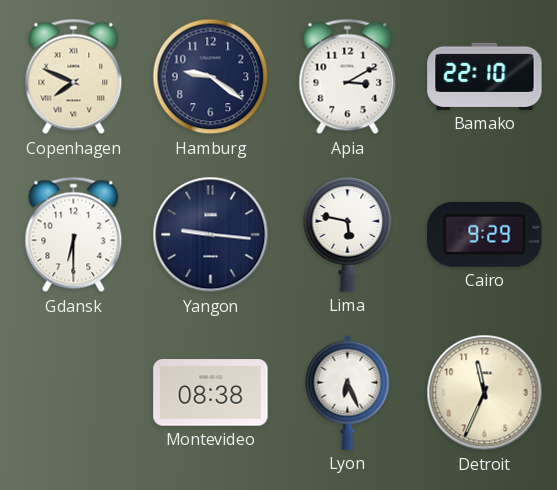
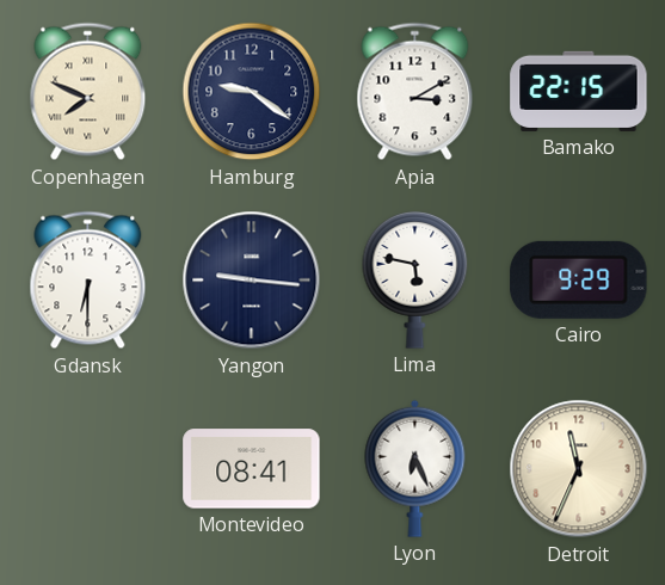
Bamako: 22:10 -> 22:15 (579, 91)
Montevideo: 08:38 -> 08:41 (252, 469)
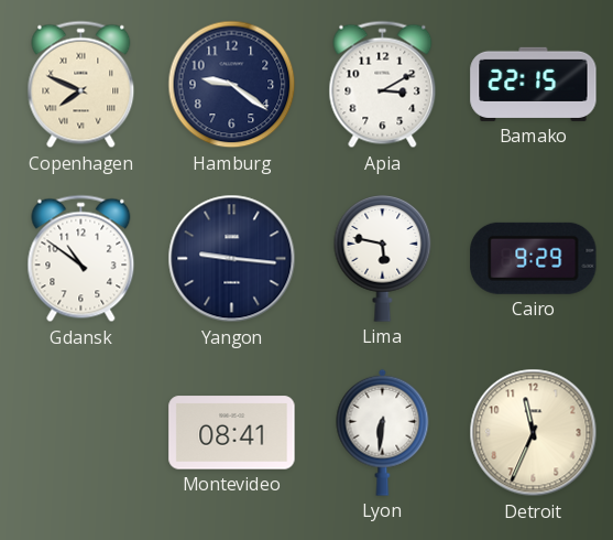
Gdansk: 6:30 -> 10:51 (81, 259)
Lyon: 6:26 -> 6:31 (383, 432)
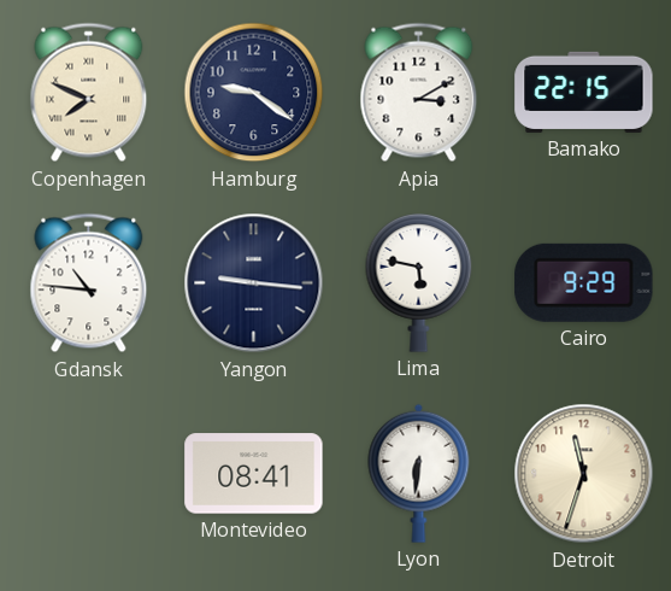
Gdansk: 10:51 -> 10:46 (89, 283)
Detroit: 11:34 -> 11:33 (584, 474)
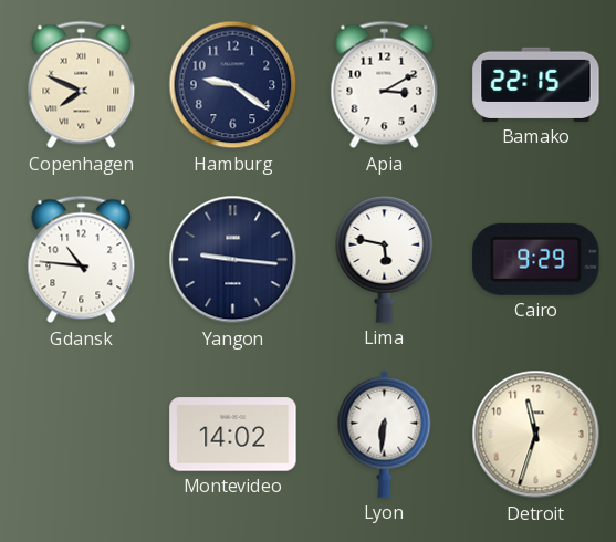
Montevideo: 08:41 -> 14:02 (233, 435)
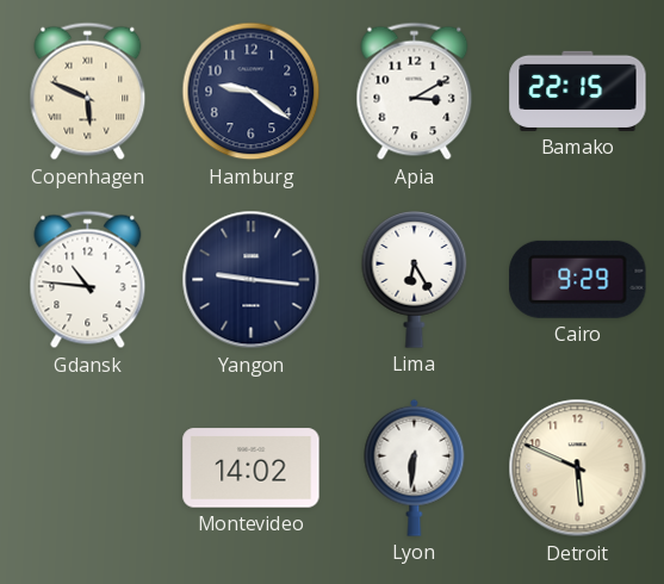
Copenhagen: 7:49 -> 5:49 (88, 92)
Lima: 5:47 -> 6:25 (415, 280)
Detroit: 11:33 -> 5:49 (578, 468)
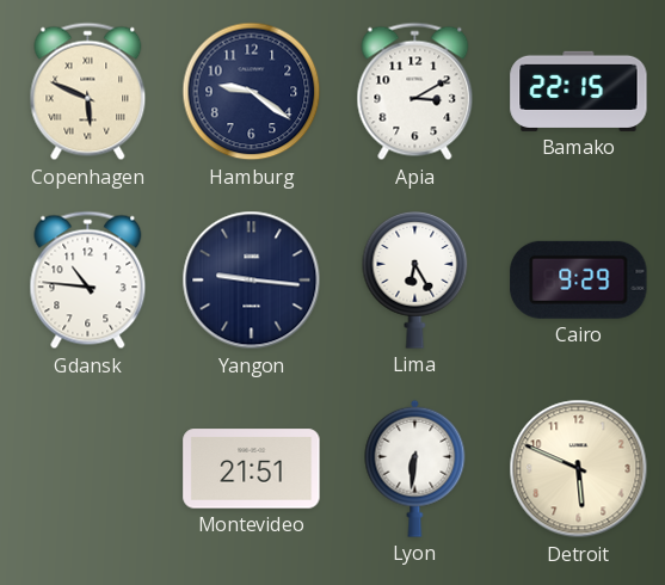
Montevideo: 14:02 -> 21:51 (252, 469)
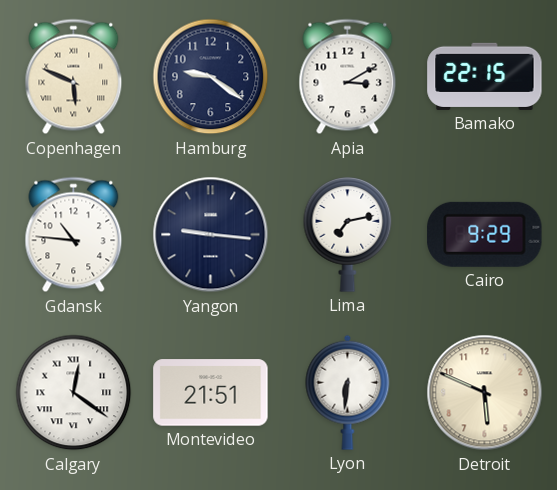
Lima: 6:25 -> 7:13 (348, 235)
Calgary: none -> 12:21 (74, 393)
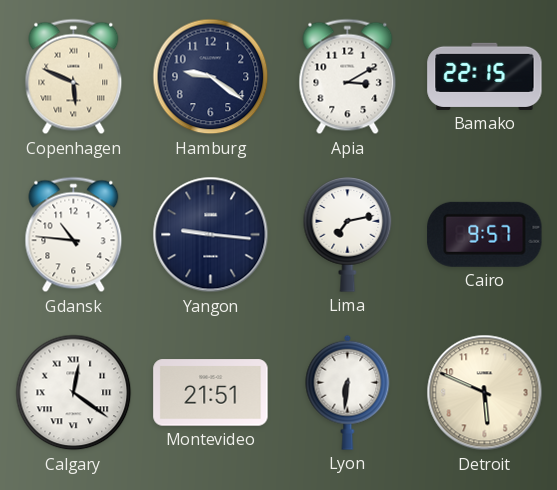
Cairo: 9:29 -> 9:57 (485, 234)
